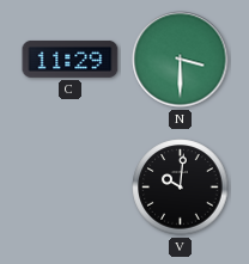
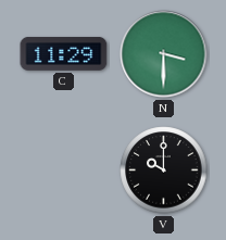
V: 10:01 -> 10:00 (164, 170)
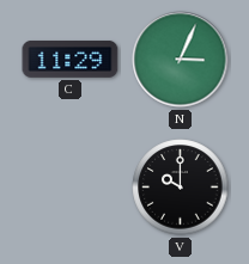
N: 3:30 -> 3:04 (181, 60)
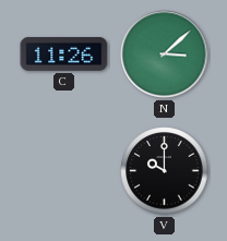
C: 11:29 -> 11:26 (64, 53)
N: 3:04 -> 3:08 (165, 55)
